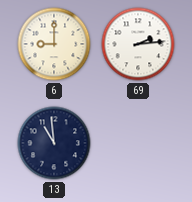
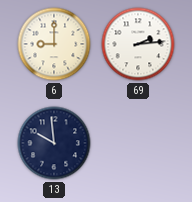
13: 10:59 -> 9:59 (54, 143)
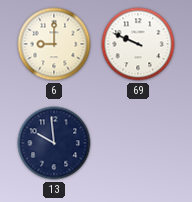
69: 2:14 -> 9:49 (138, 44)
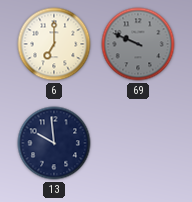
6: 9:00 -> 7:00 (54, 44)
69 dial: white -> grey (138, 44)
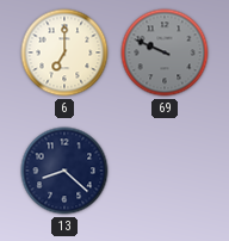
13: 9:59 -> 8:22 (64, 171)
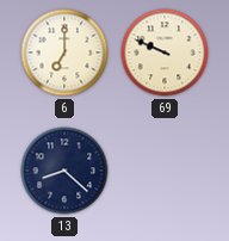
69 dial: grey -> cream (165, 52)
